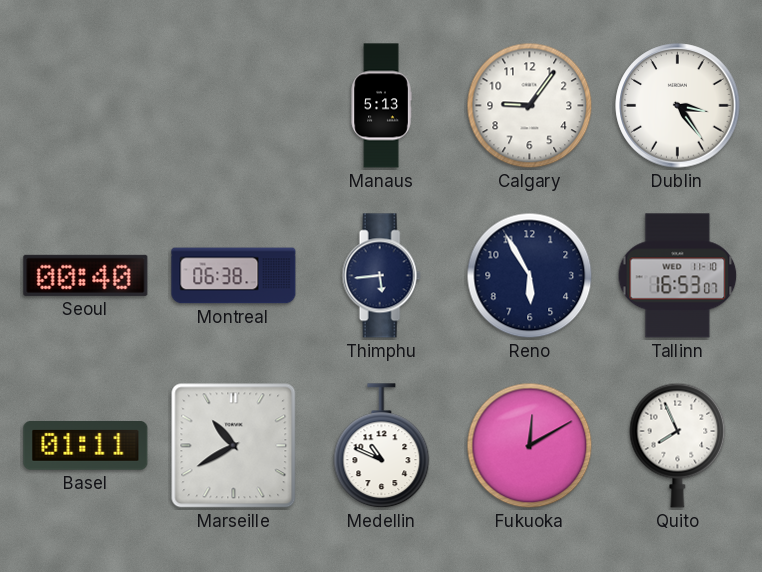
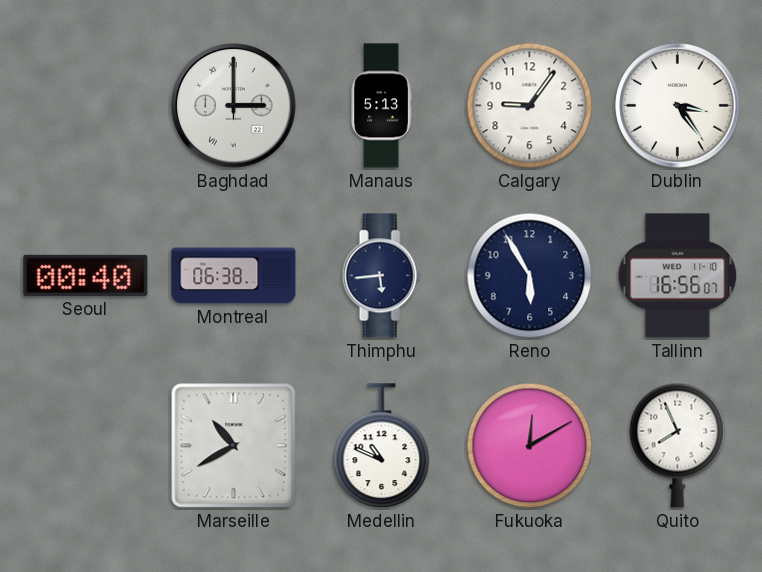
Baghdad: none -> 3:00 (234, 106)
Tallinn: 16:53 -> 16:56 (678, 276)
Basel: 01:11 -> none (86, 446)
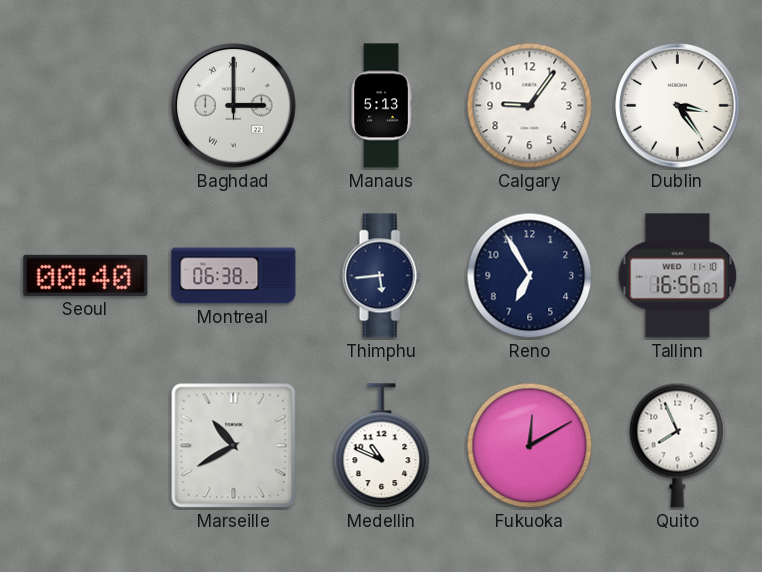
Reno: 5:55 -> 6:55 (530, 276)
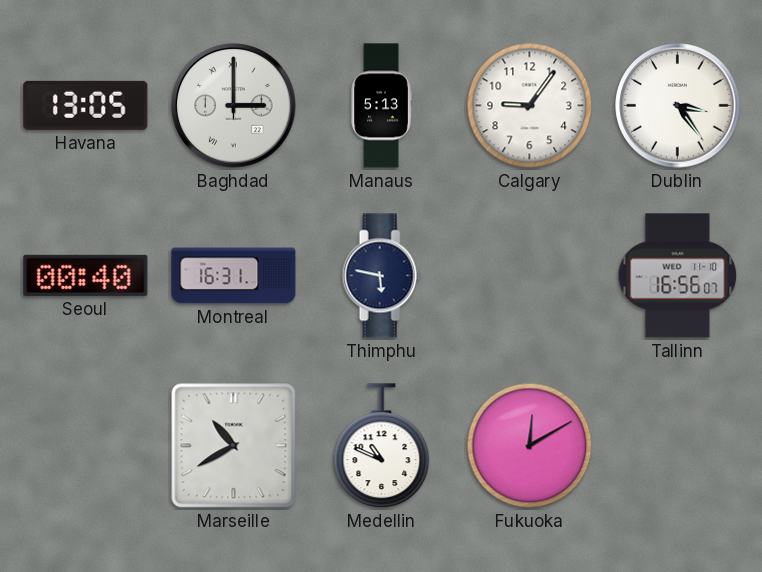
Havana: none -> 13:05 (86, 105)
Montreal: 06:38 -> 16:31 (234, 276)
Thimphu: 5:44 -> 5:47 (381, 276)
Reno: 6:55 -> none (530, 276)
Quito: 7:56 -> none (678, 445)
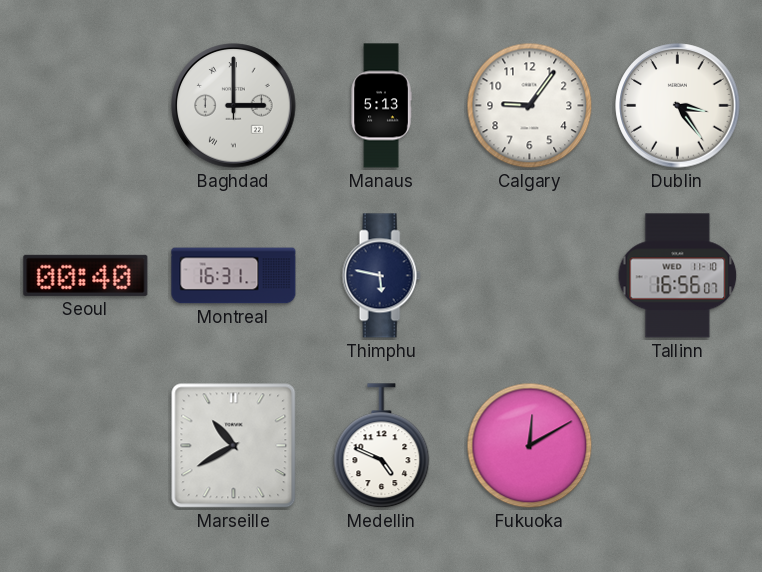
Havana: 13:05 -> none (86, 105)
Medellin: 10:49 -> 4:49 (382, 446)
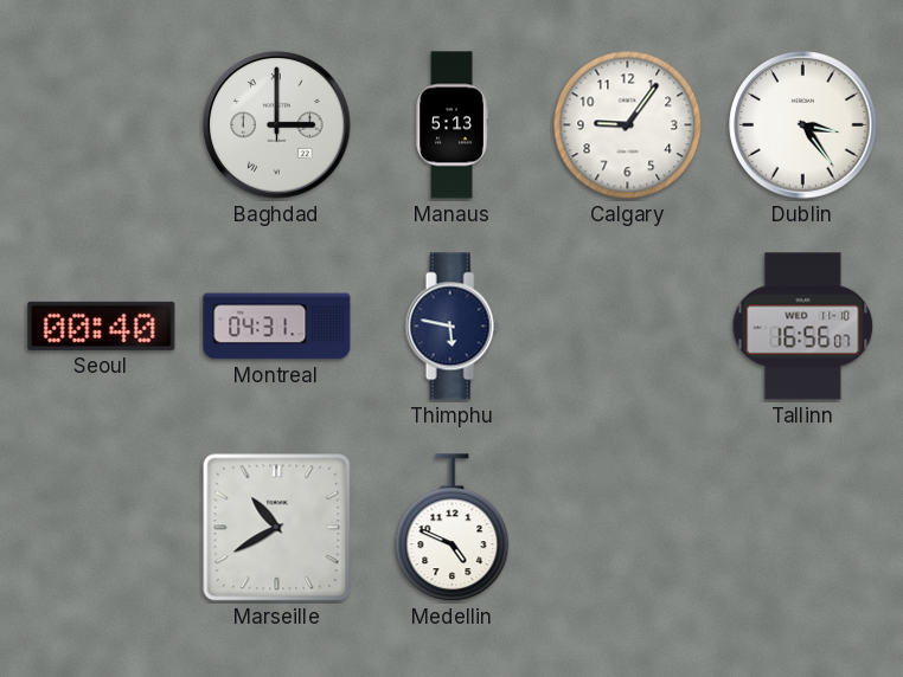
Montreal: 16:31 -> 04:31 (277, 327)
Fukuoka: 12:10 -> none (530, 446)
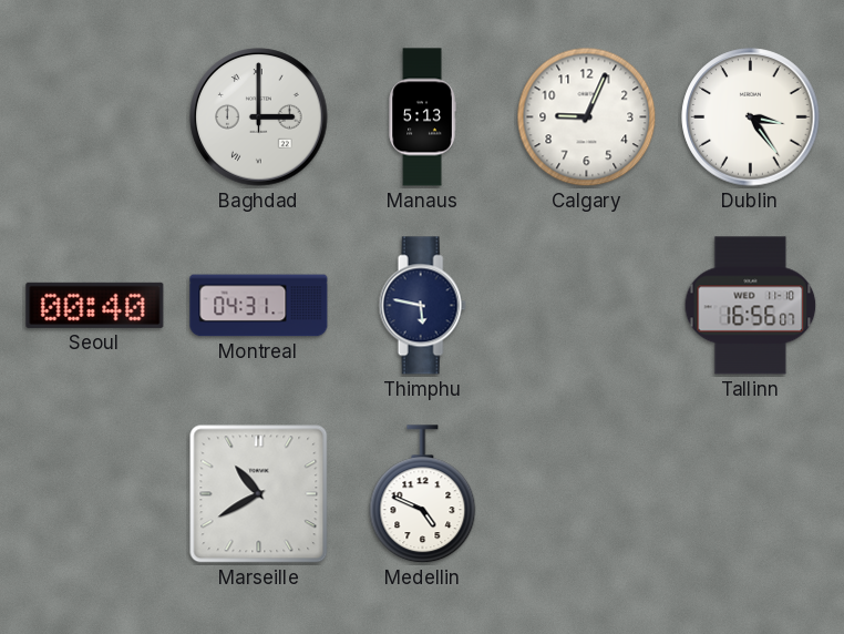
Calgary: 9:06 -> 9:04 (587, 117)
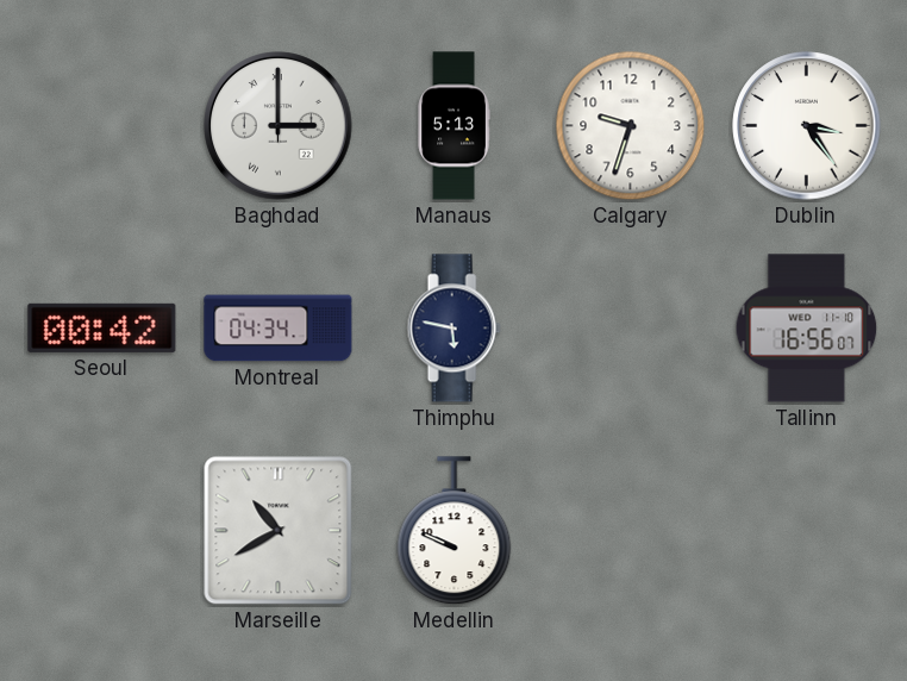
Calgary: 9:04 -> 9:33 (631, 126)
Seoul: 00:40 -> 00:42 (102, 327)
Montreal: 04:31 -> 04:34 (279, 329)
Medellin: 4:49 -> 9:49 (455, 531)
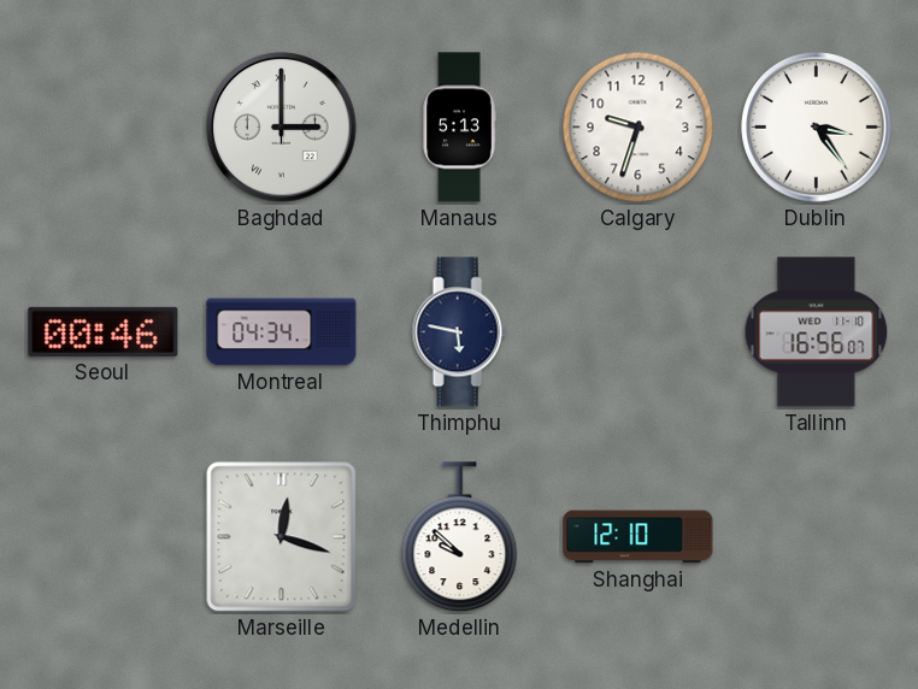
Seoul: 00:42 -> 00:46 (104, 331)
Marseille: 10:40 -> 12:18 (282, 537)
Medellin: 9:49 -> 9:52 (460, 537)
Shanghai: none -> 12:10 (639, 537)
